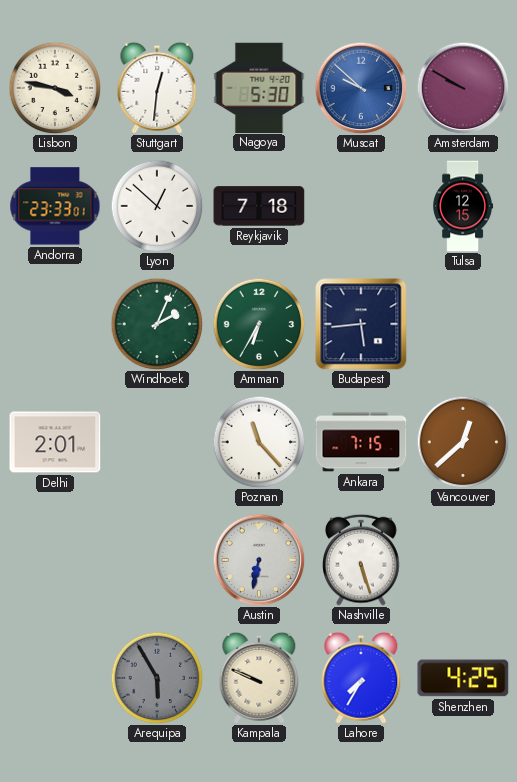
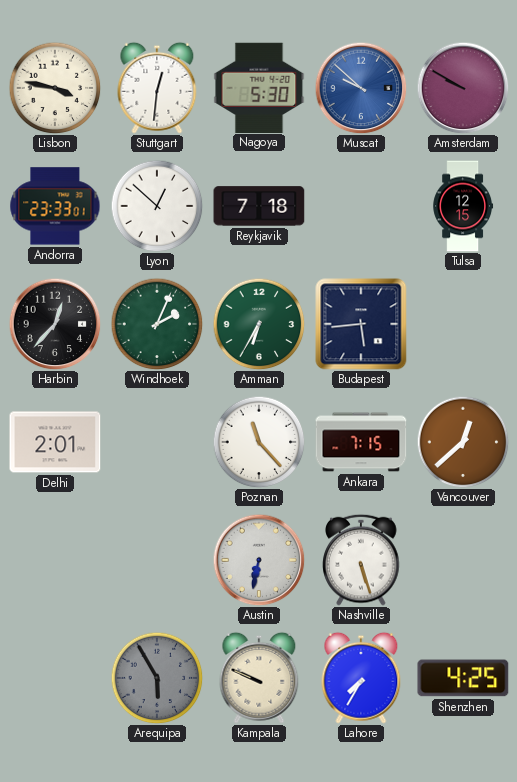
Harbin: none -> 12:37 (55, 324)
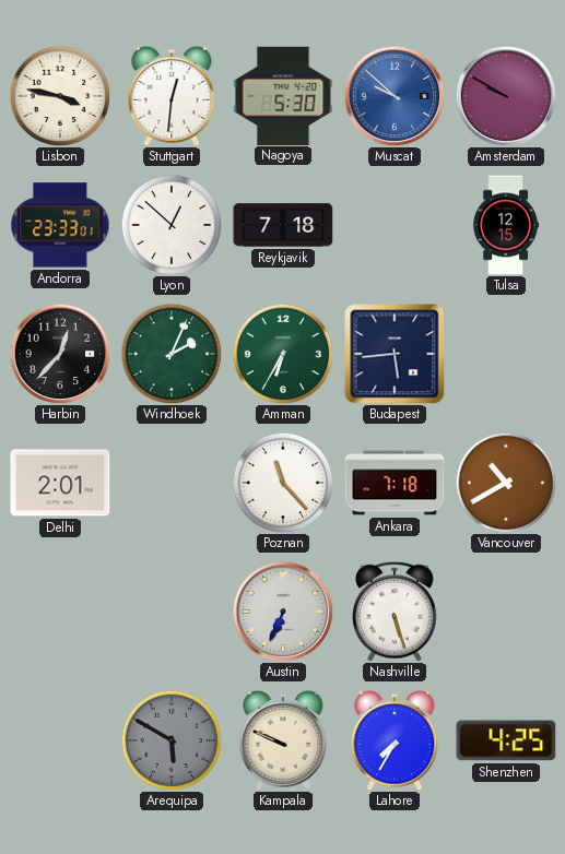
Ankara: 7:15 -> 7:18 (395, 483)
Vancouver: 12:38 -> 10:40 (506, 483)
Austin: 6:32 -> 6:34 (283, 612)
Arequipa: 5:55 -> 5:50 (172, 740)
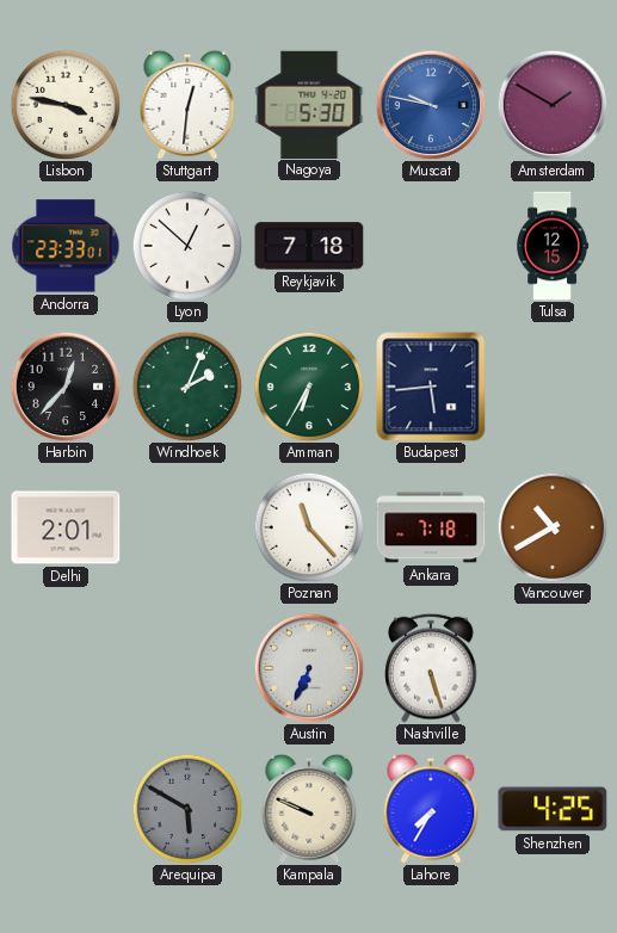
Muscat: 9:52 -> 9:47 (431, 105)
Amsterdam: 9:50 -> 1:50 (553, 105)
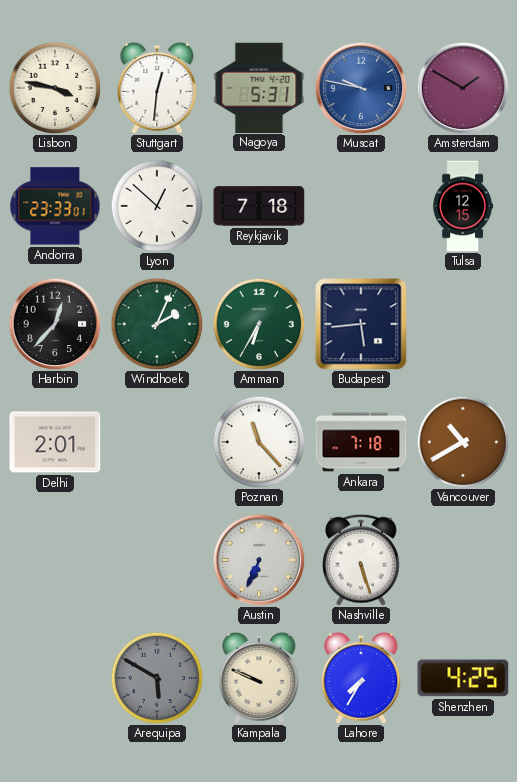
Nagoya: 5:30 -> 5:31 (259, 87)
